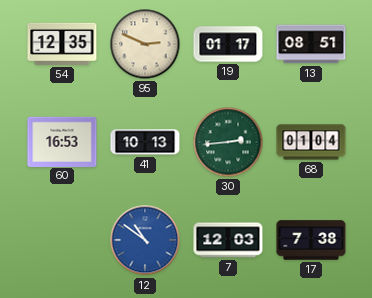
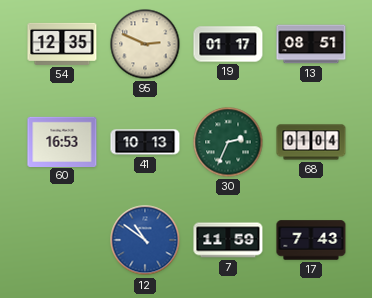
30: 2:44 -> 2:34 (228, 142)
7: 12:03 -> 11:59 (228, 240)
17: 7:38 -> 7:43 (311, 240)
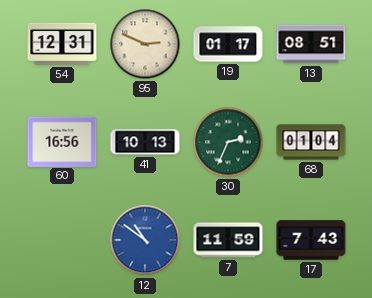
54: 12:35 -> 12:31 (62, 44)
60: 16:53 -> 16:56 (62, 141)
